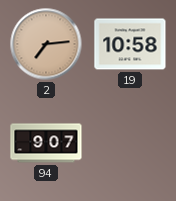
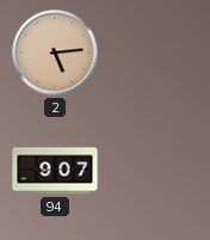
2: 7:14 -> 5:14 (55, 53)
19: 10:58 -> none (130, 44)
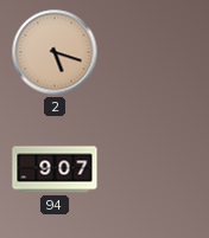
2: 5:14 -> 5:18 (55, 52)
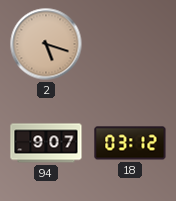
18: none -> 03:12 (130, 143)
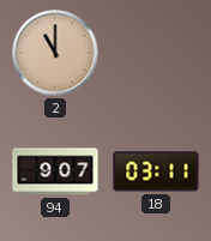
2: 5:18 -> 11:00 (55, 53)
18: 03:12 -> 03:11 (156, 171)
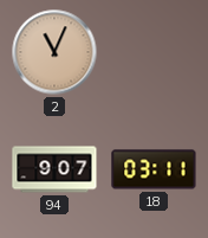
2: 11:00 -> 11:04 (54, 52)
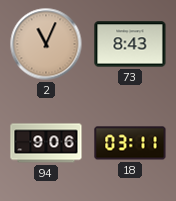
73: none -> 8:43 (130, 44)
94: 9:07 -> 9:06 (46, 143)
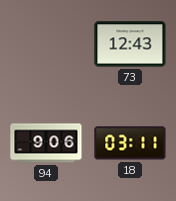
2: 11:04 -> none (46, 44)
73: 8:43 -> 12:43 (130, 44)
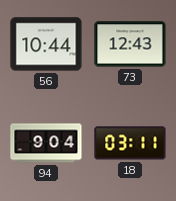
56: none -> 10:44 (46, 44)
94: 9:06 -> 9:04 (46, 143)
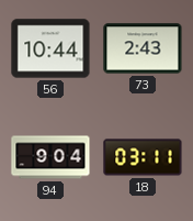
73: 12:43 -> 2:43 (143, 48)
